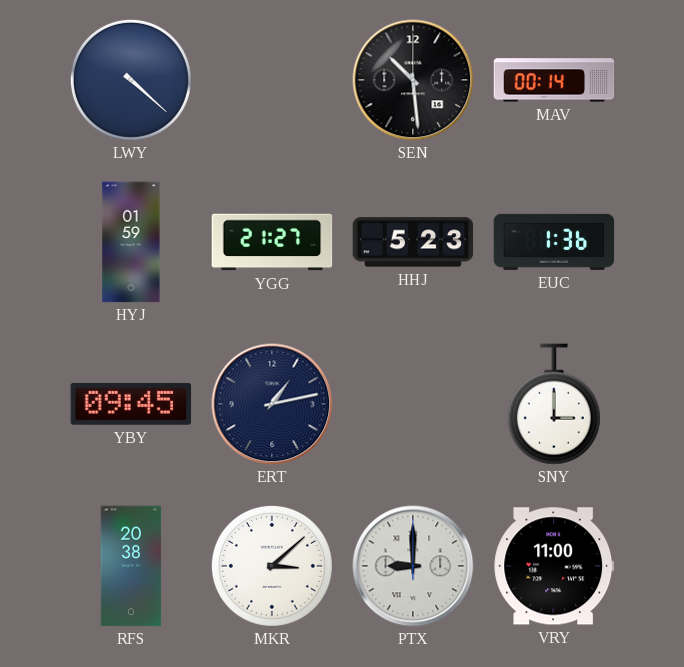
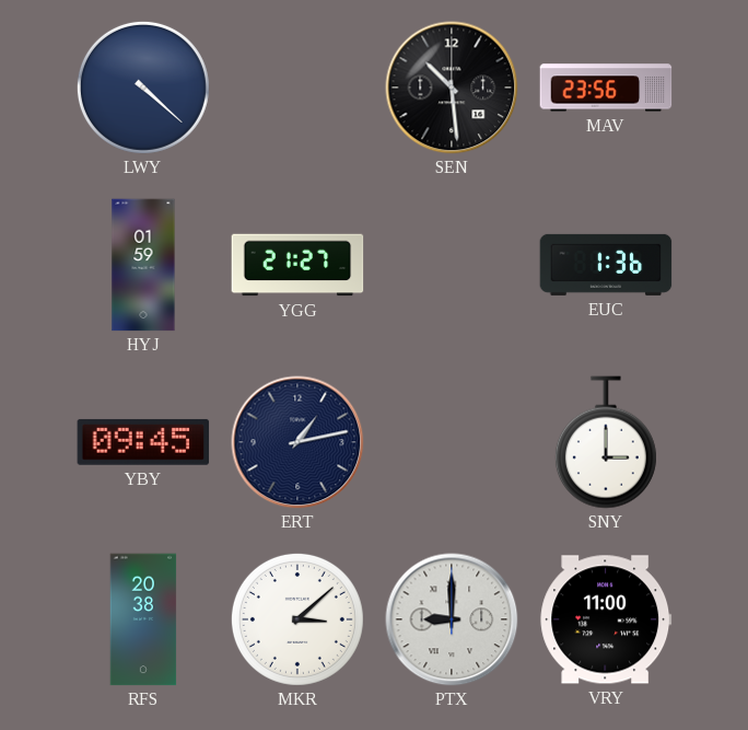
MAV: 00:14 -> 23:56 (606, 88)
HHJ: 5:23 -> none (413, 242)
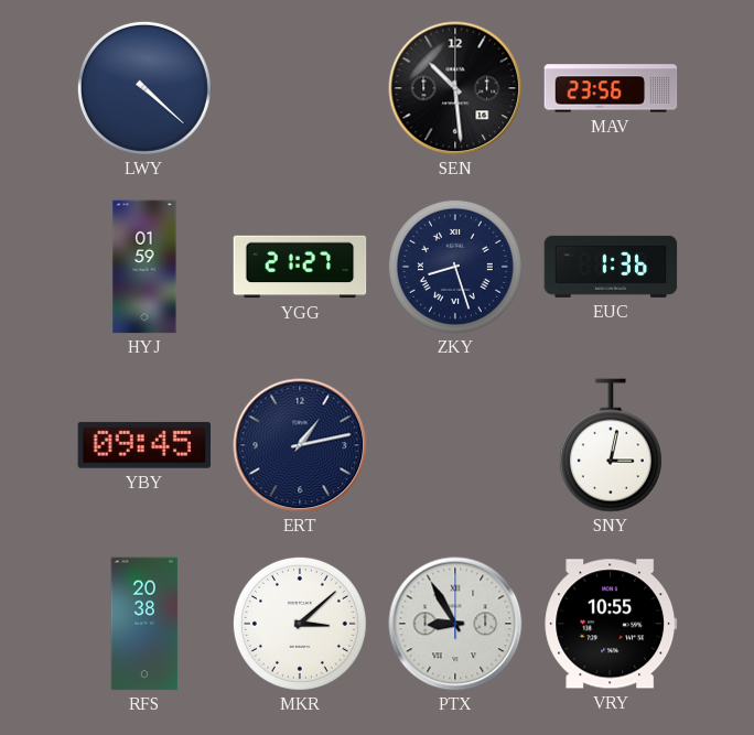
ZKY: none -> 8:27 (455, 267)
SNY: 3:00 -> 3:02 (611, 445)
PTX: 9:00 -> 8:55 (455, 624)
VRY: 11:00 -> 10:55 (611, 624)
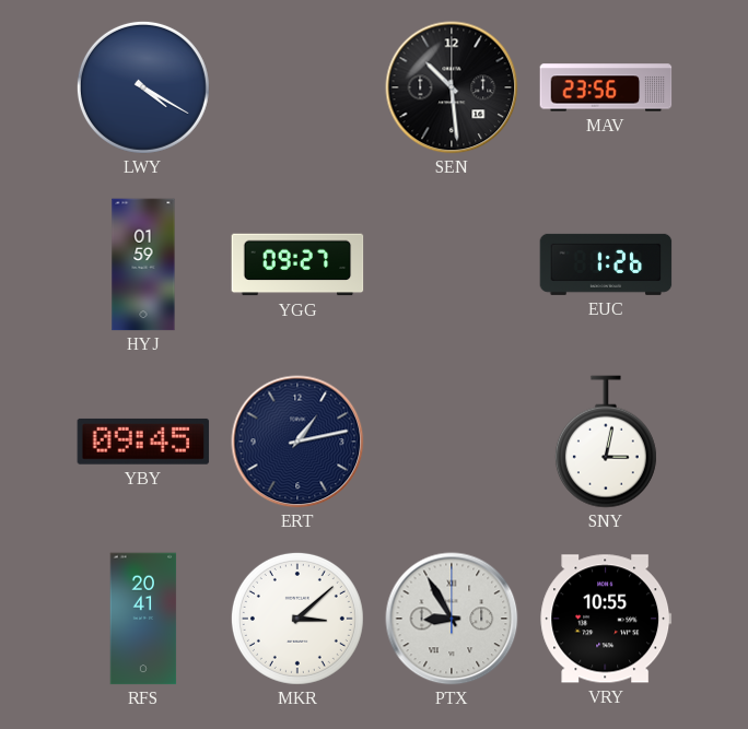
LWY: 4:22 -> 4:20 (143, 87)
YGG: 21:27 -> 09:27 (297, 264)
ZKY: 8:27 -> none (455, 267)
EUC: 1:36 -> 1:26 (606, 264)
RFS: 20:38 -> 20:41 (143, 619)
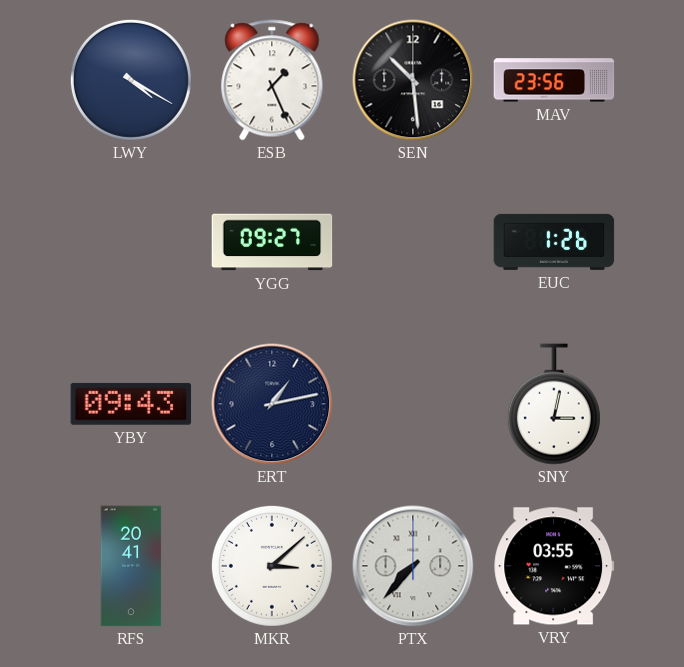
ESB: none -> 1:26 (272, 80)
HYJ: 01:59 -> none (143, 264)
YBY: 09:45 -> 09:43 (131, 404)
PTX: 8:55 -> 7:37 (413, 566)
VRY: 10:55 -> 03:55 (554, 566)
